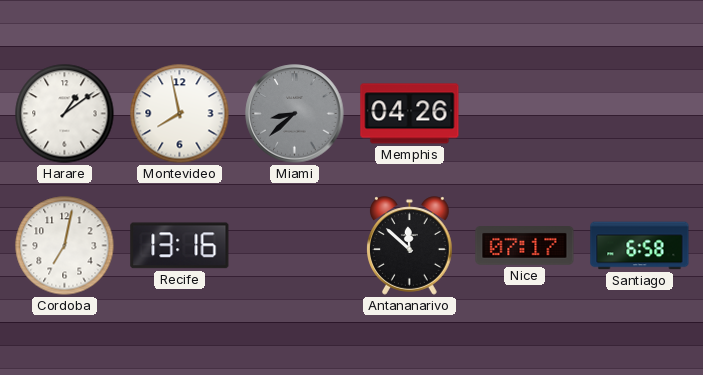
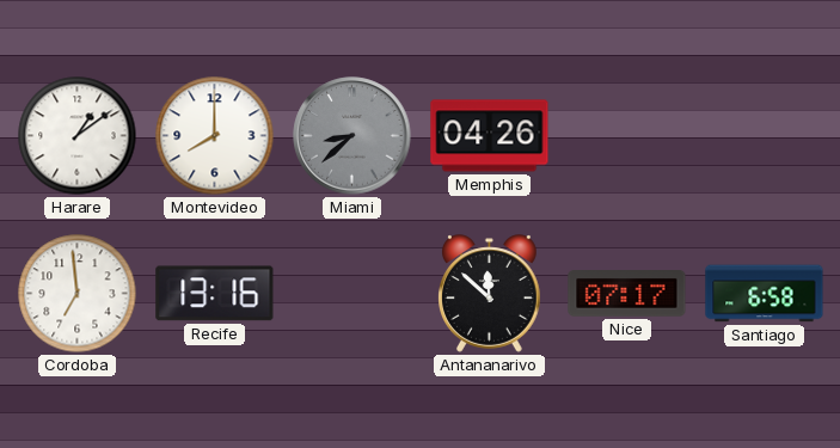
Montevideo: 7:58 -> 8:00 (215, 136)
Cordoba: 7:02 -> 6:59 (78, 294)
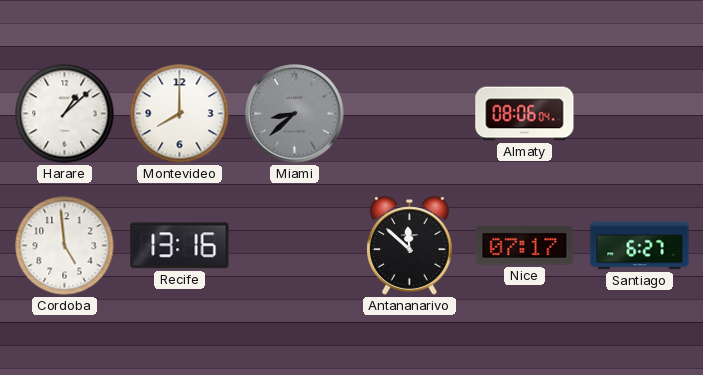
Harare: 1:09 -> 1:08 (65, 114)
Memphis: 04:26 -> none (490, 136)
Almaty: none -> 08:06 (525, 114)
Cordoba: 6:59 -> 4:59 (65, 246)
Santiago: 6:58 -> 6:27 (640, 246)
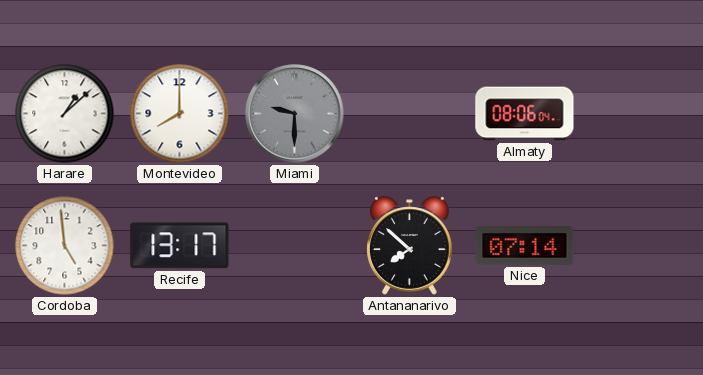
Miami: 8:38 -> 9:30 (295, 114)
Recife: 13:16 -> 13:17 (180, 246)
Antananarivo: 11:52 -> 7:52 (410, 246)
Nice: 07:17 -> 07:14 (525, 246)
Santiago: 6:27 -> none (640, 246)
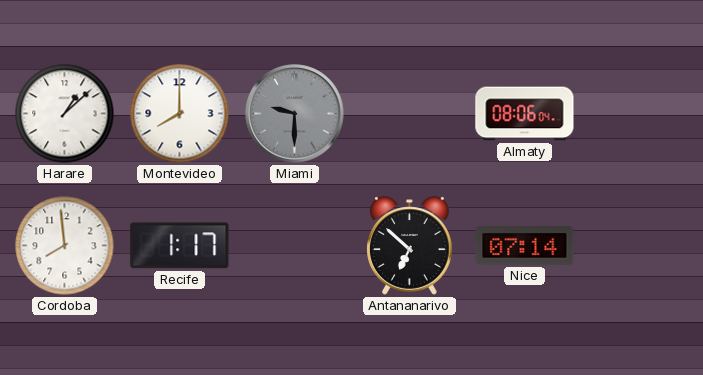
Cordoba: 4:59 -> 7:59 (65, 246)
Recife: 13:17 -> 1:17 (180, 246)
Antananarivo: 7:52 -> 6:52 (410, 246)
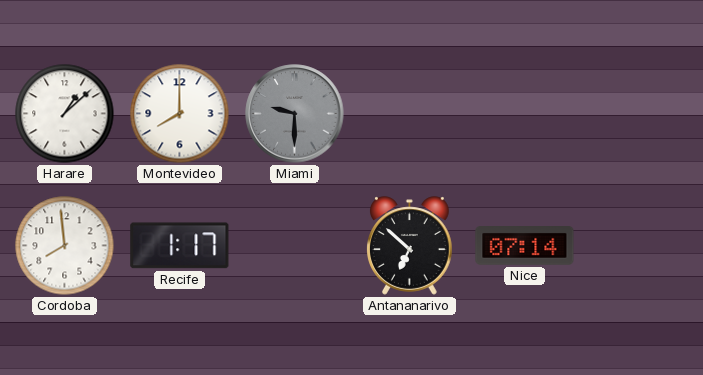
Almaty: 08:06 -> none (525, 114)
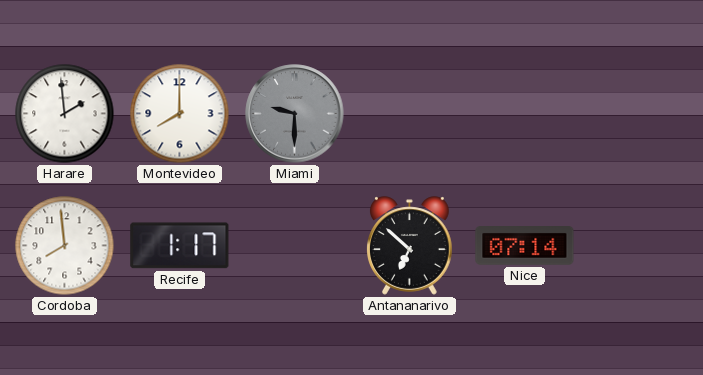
Harare: 1:08 -> 1:59 (65, 114)
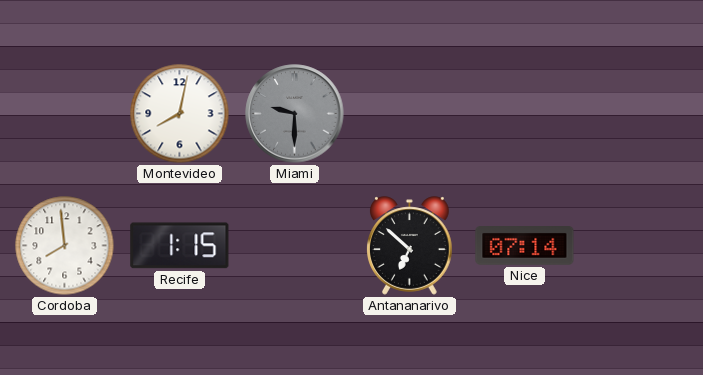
Harare: 1:59 -> none (65, 114)
Montevideo: 8:00 -> 8:02 (180, 114)
Recife: 1:17 -> 1:15 (180, 246)
